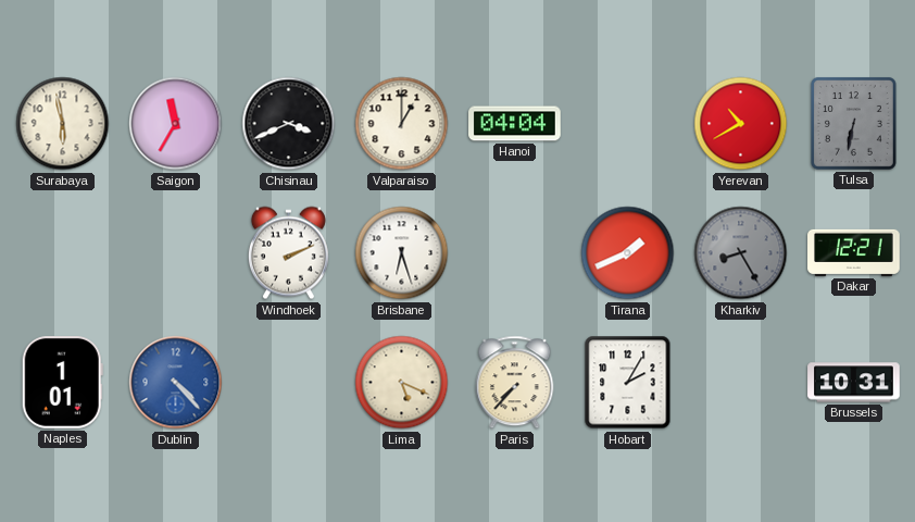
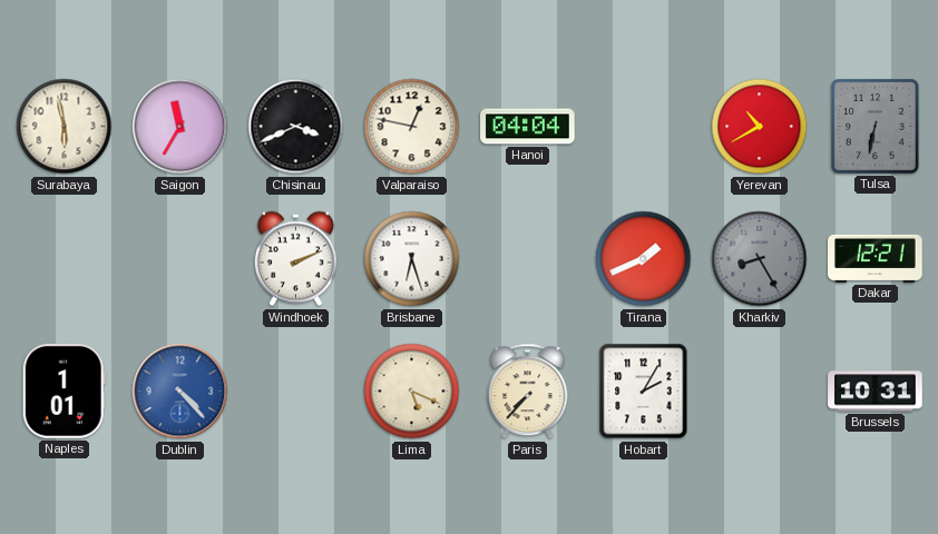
Valparaiso: 1:00 -> 12:47 (412, 127)
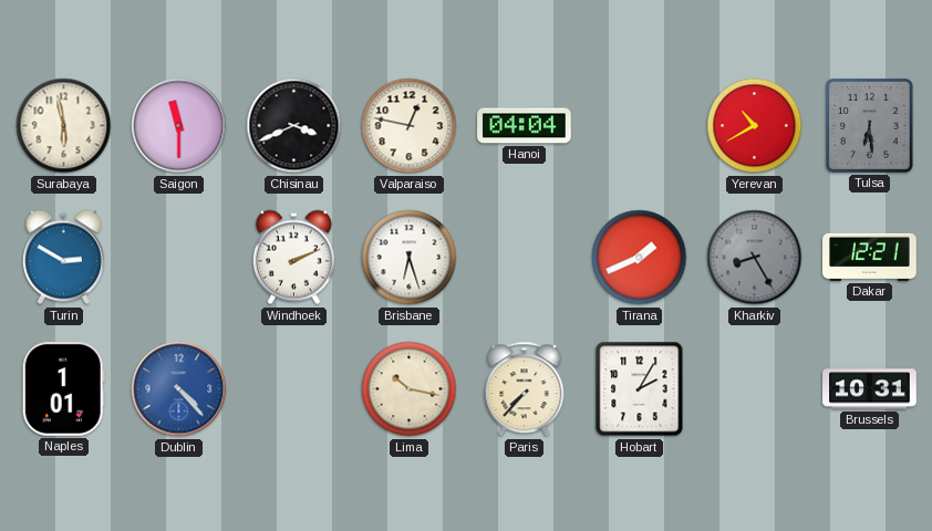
Saigon: 11:35 -> 11:30 (179, 126)
Tulsa: 6:32 -> 6:29 (869, 126)
Turin: none -> 2:50 (63, 258)
Lima: 5:19 -> 10:17 (410, 389)
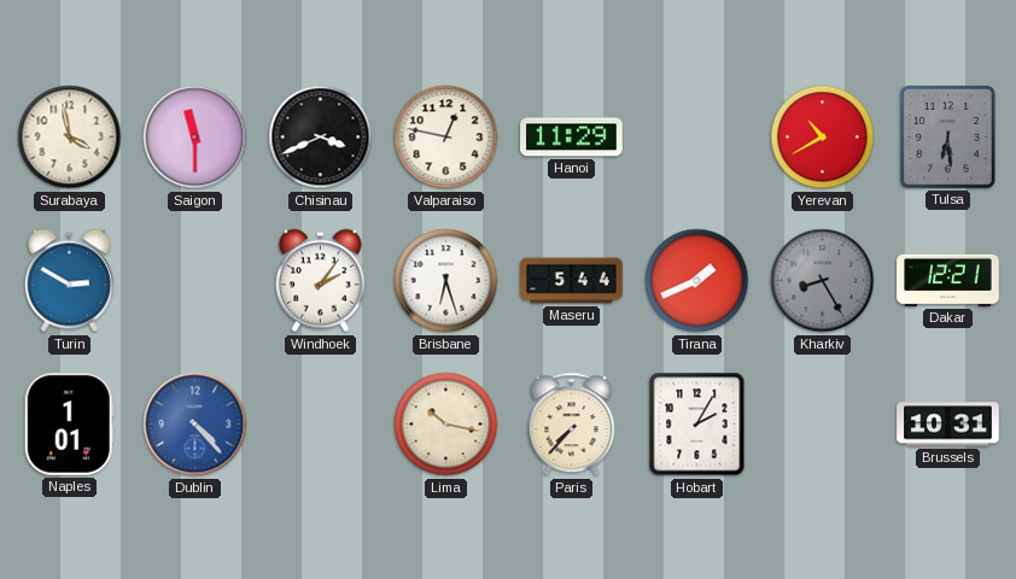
Surabaya: 5:58 -> 3:58 (70, 138)
Hanoi: 04:04 -> 11:29 (572, 138)
Windhoek: 2:11 -> 2:06 (320, 281)
Maseru: none -> 5:44 (572, 281)
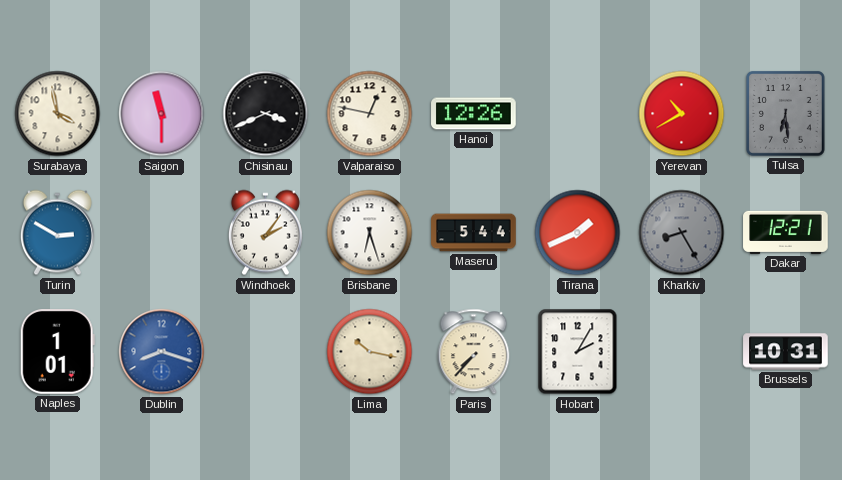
Hanoi: 11:29 -> 12:26 (474, 114)
Dublin: 4:23 -> 8:18 (162, 352)
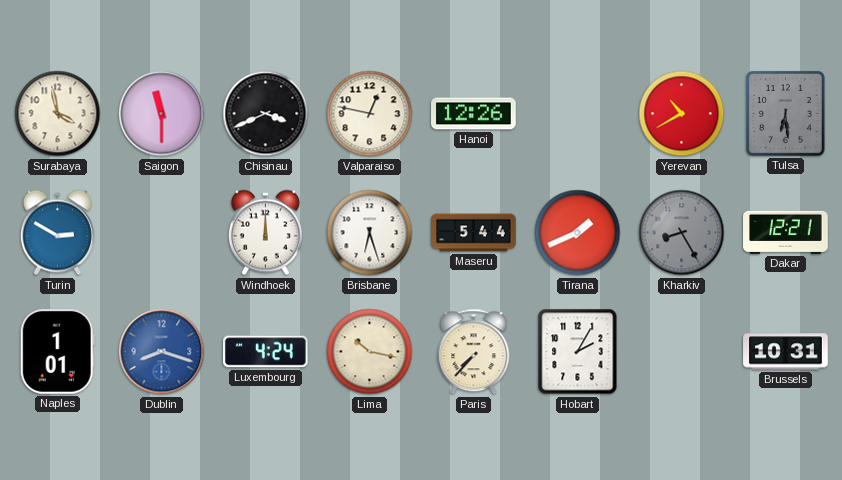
Windhoek: 2:06 -> 12:00 (265, 233)
Luxembourg: none -> 4:24 (266, 352)
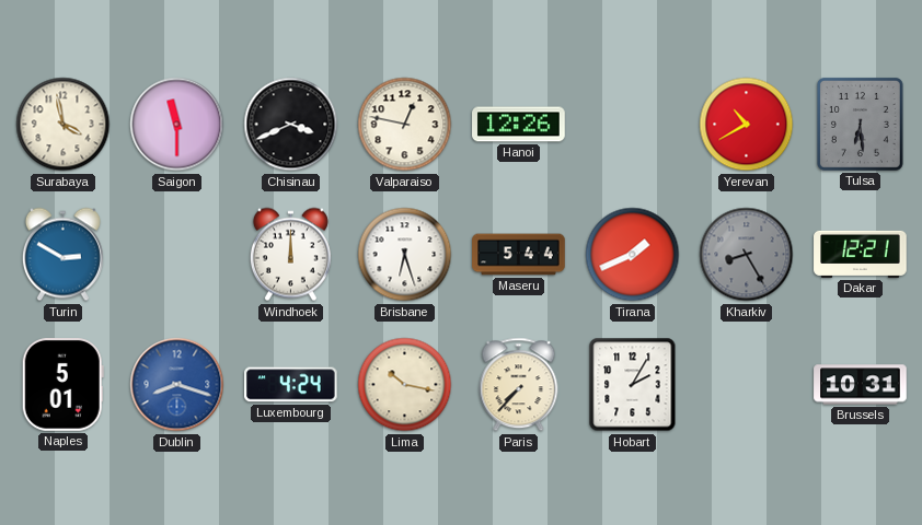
Naples: 1:01 -> 5:01 (62, 385)
